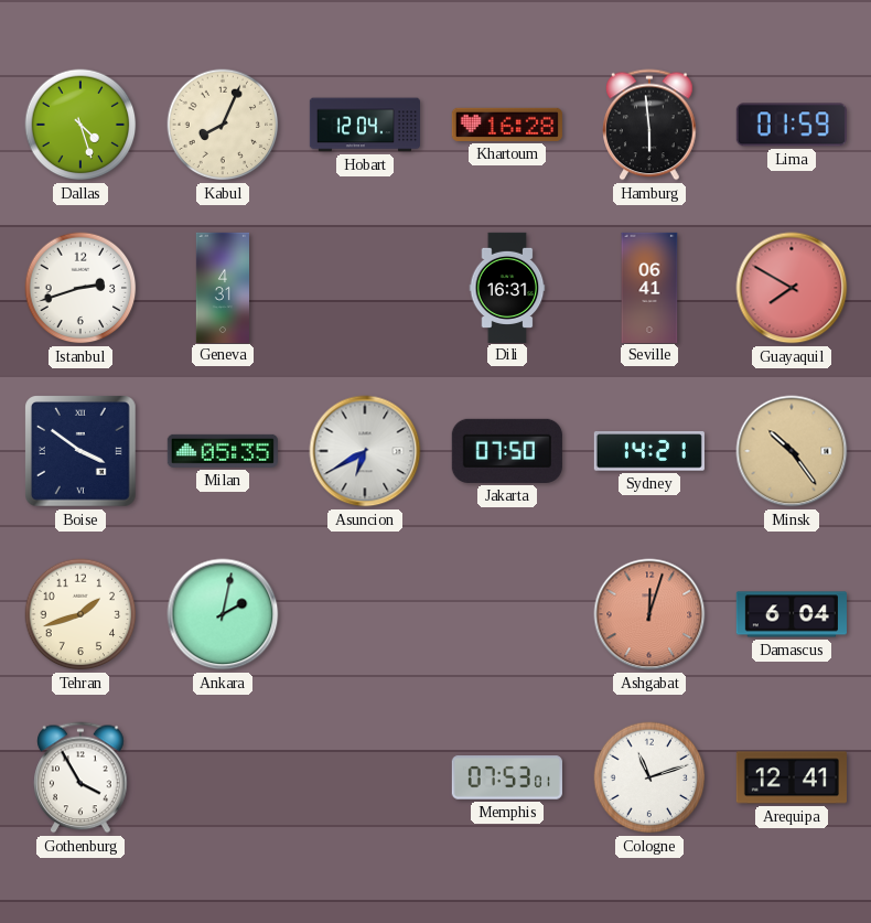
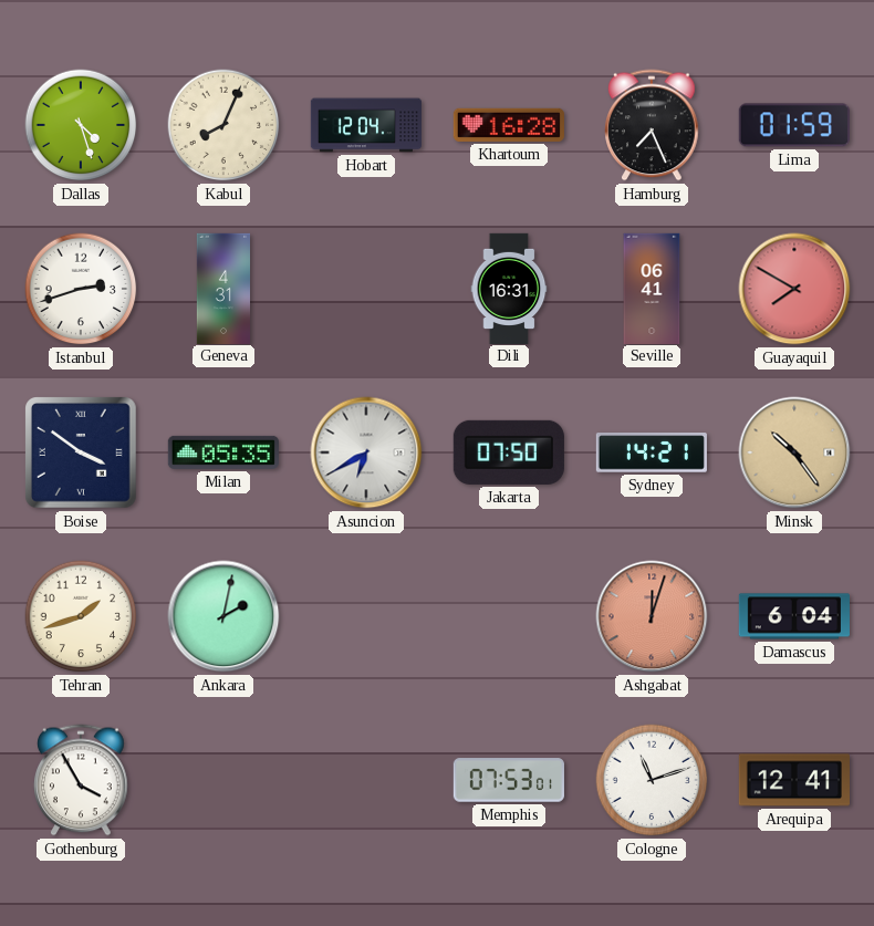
Hamburg: 5:59 -> 7:26 (652, 125)
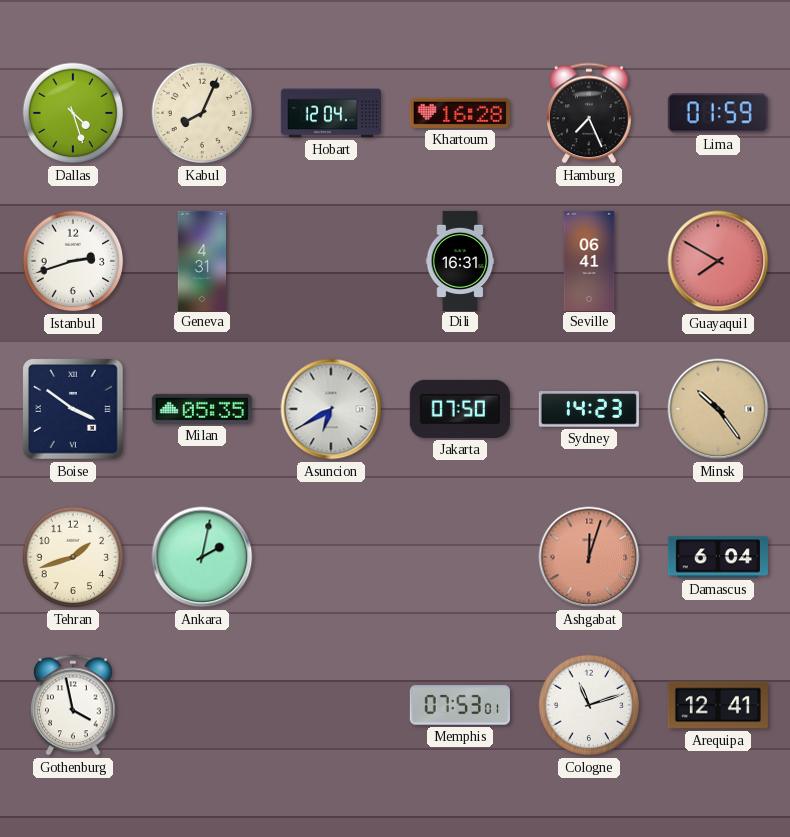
Sydney: 14:21 -> 14:23 (589, 409)
Gothenburg: 3:55 -> 3:58 (73, 705)
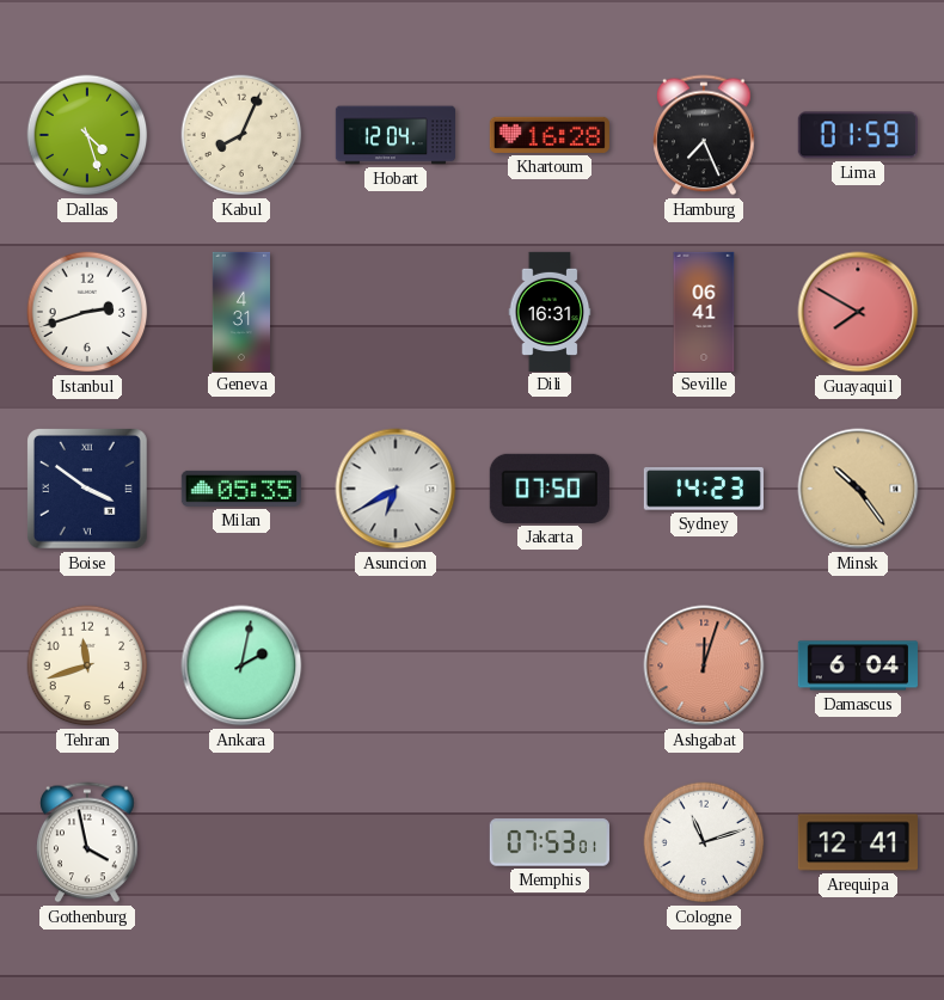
Tehran: 1:42 -> 11:42 (87, 665)
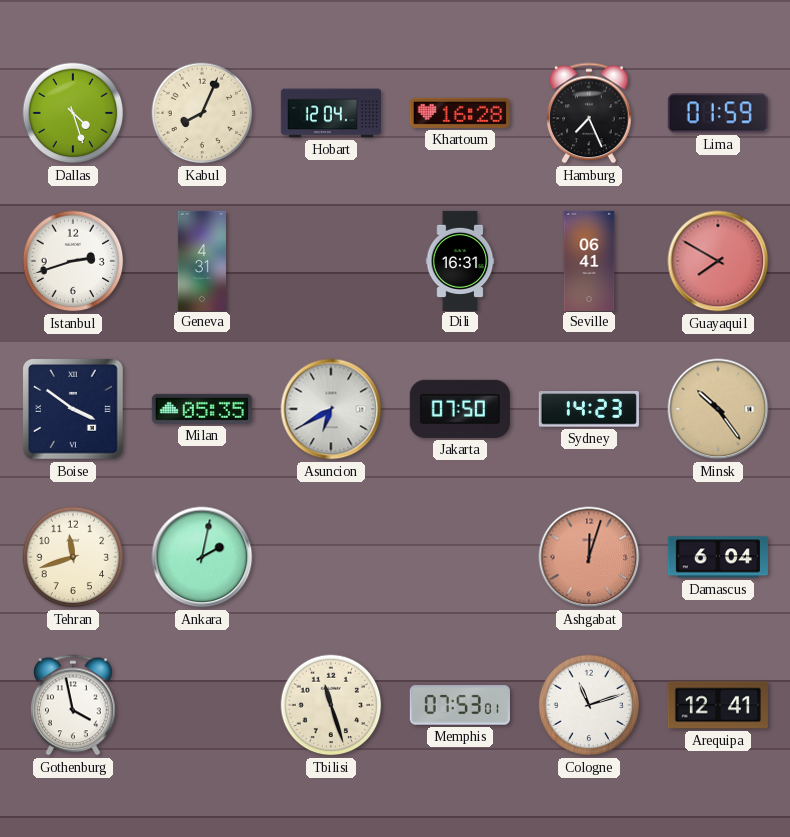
Tbilisi: none -> 11:27 (331, 705)
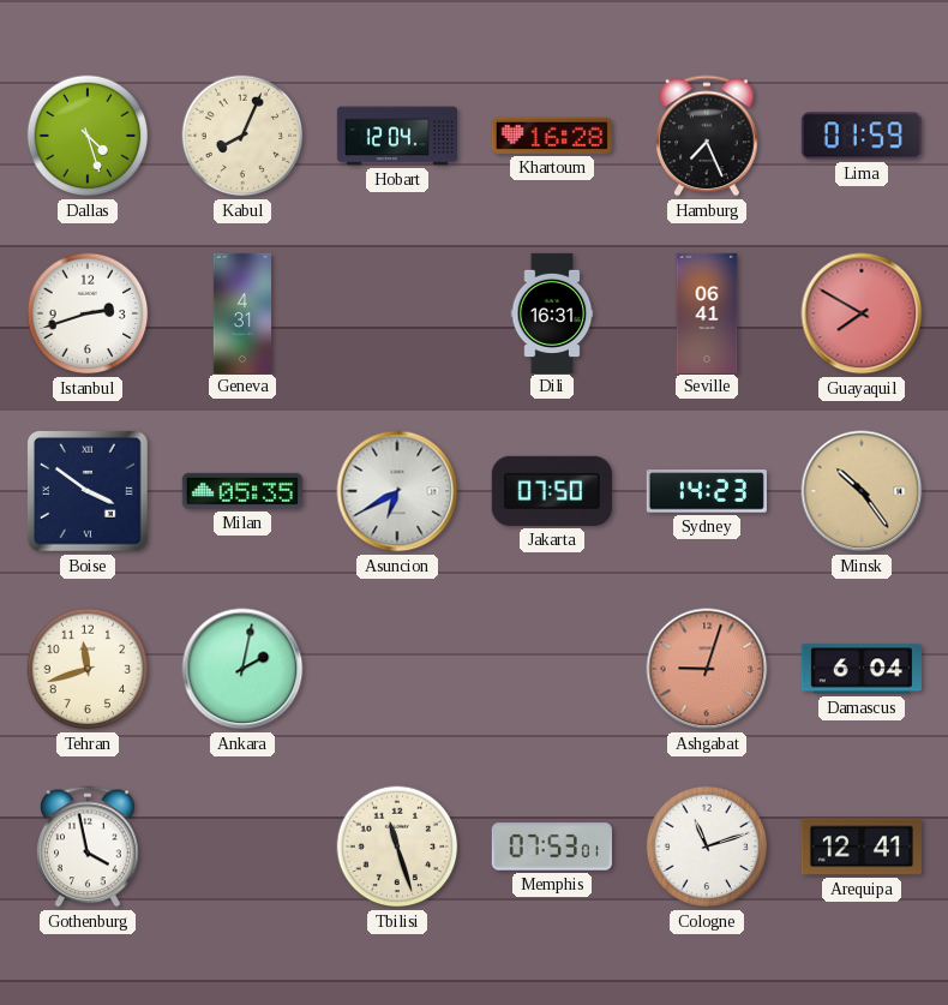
Ashgabat: 12:03 -> 9:03 (707, 669)
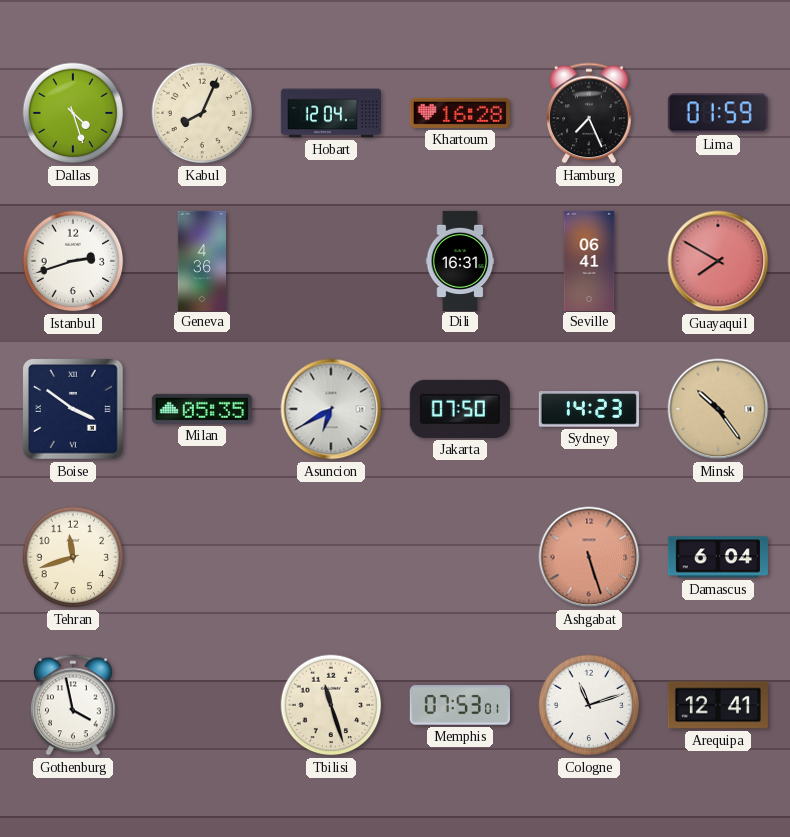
Geneva: 4:31 -> 4:36 (201, 260)
Ankara: 2:02 -> none (242, 669)
Ashgabat: 9:03 -> 5:27 (589, 557)
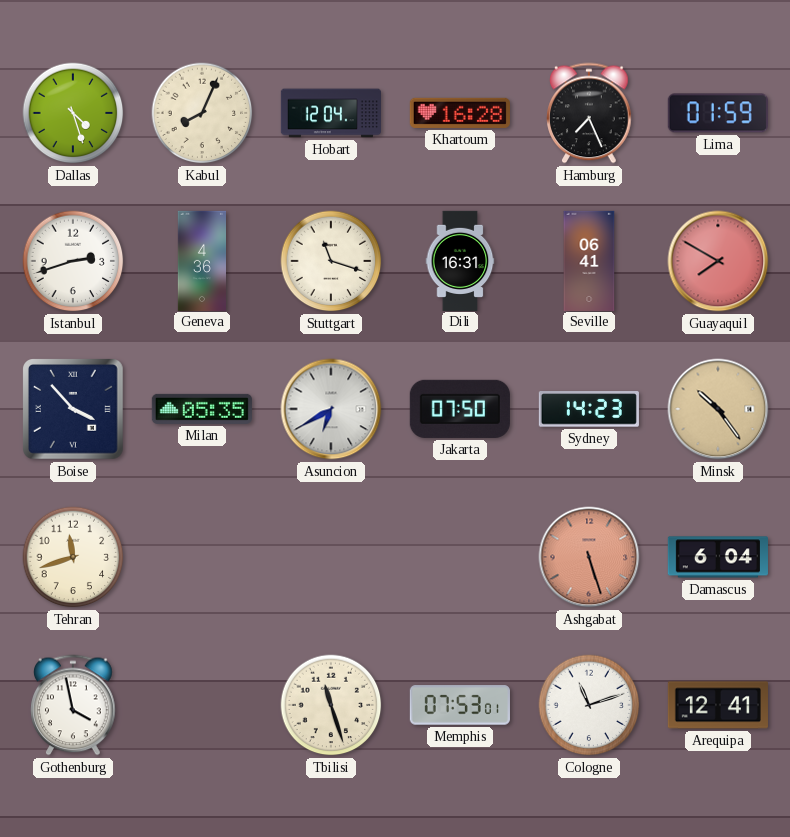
Stuttgart: none -> 11:18 (331, 261)
Boise: 3:51 -> 3:53 (74, 410)
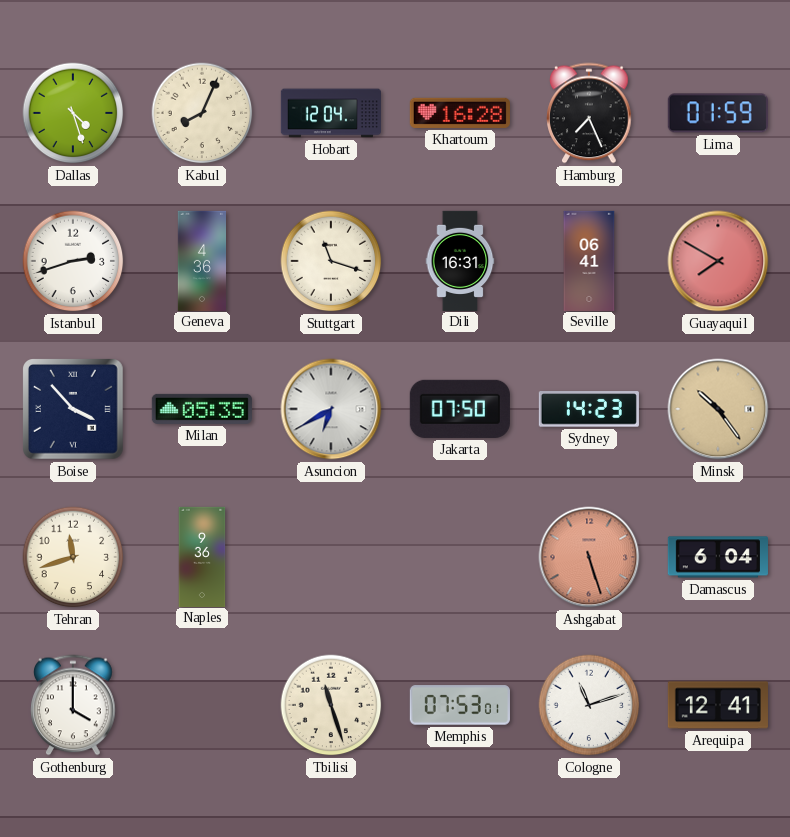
Naples: none -> 9:36 (202, 556)
Gothenburg: 3:58 -> 4:00 (73, 705)
